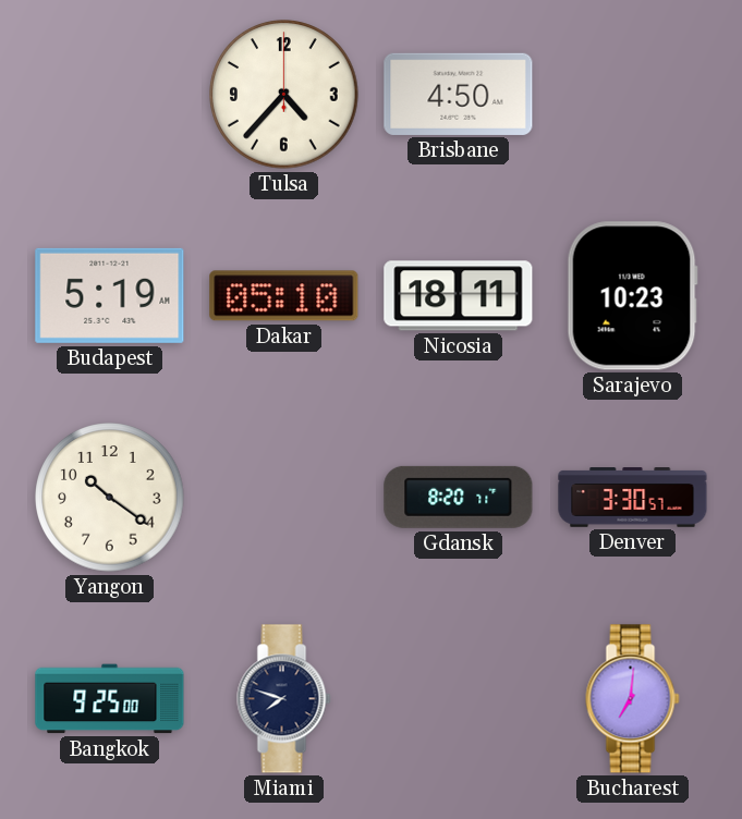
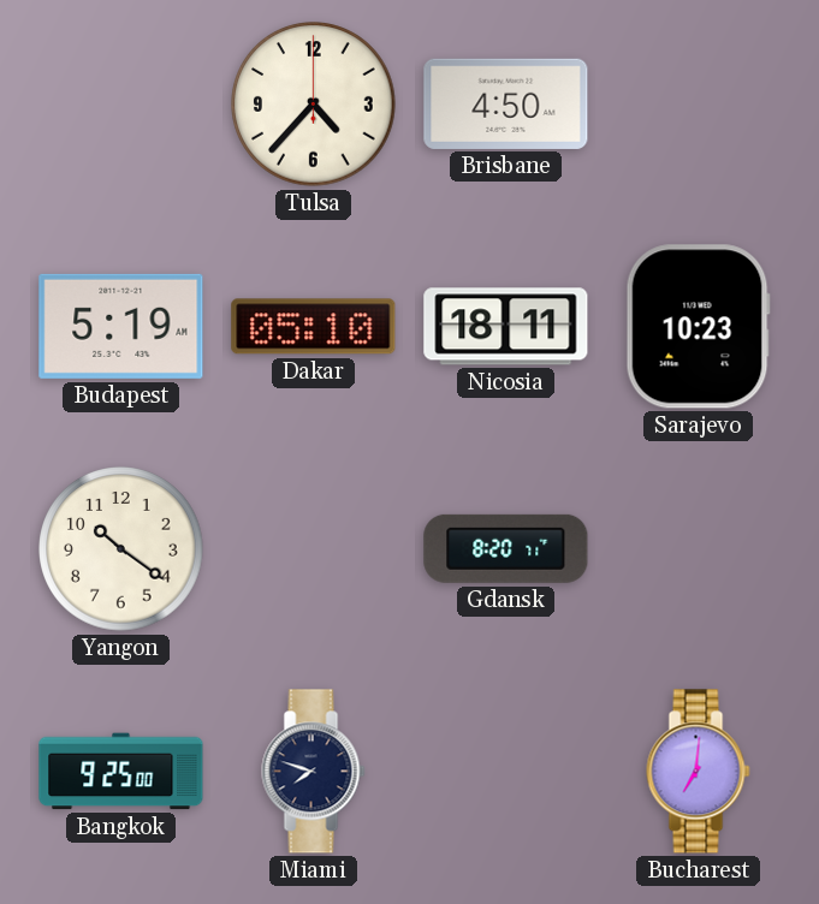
Denver: 3:30 -> none (633, 498)
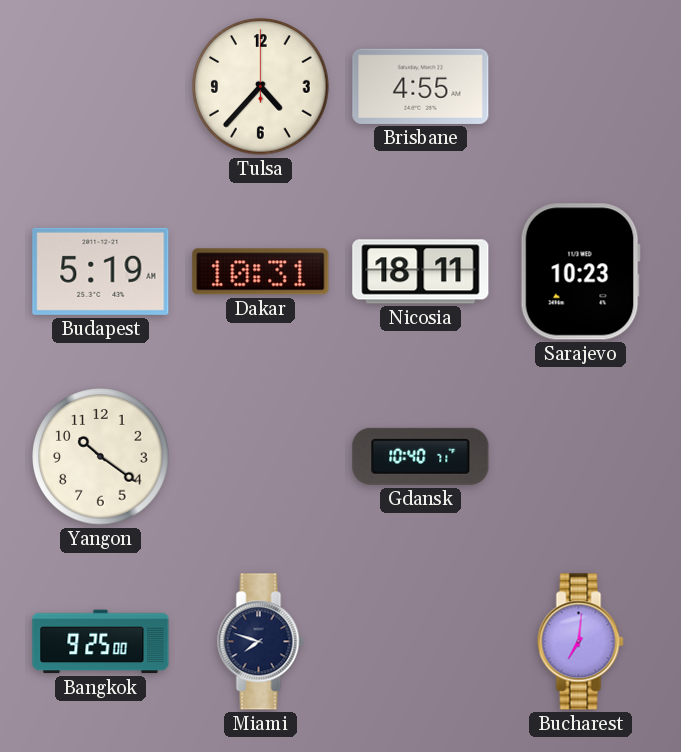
Brisbane: 4:50 -> 4:55 (421, 86)
Dakar: 05:10 -> 10:31 (261, 272)
Gdansk: 8:20 -> 10:40 (421, 456)
